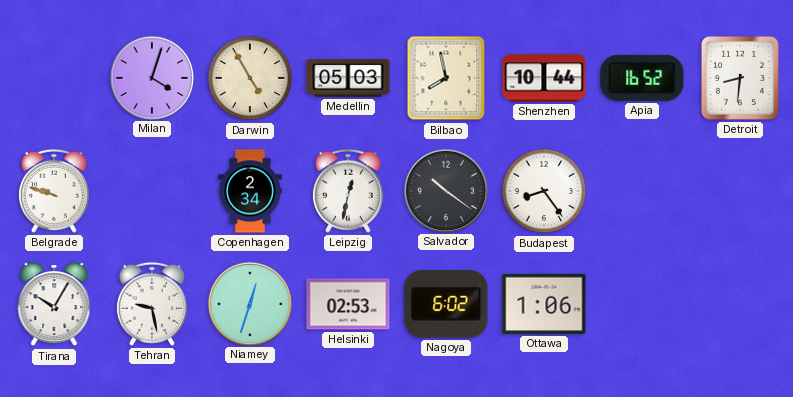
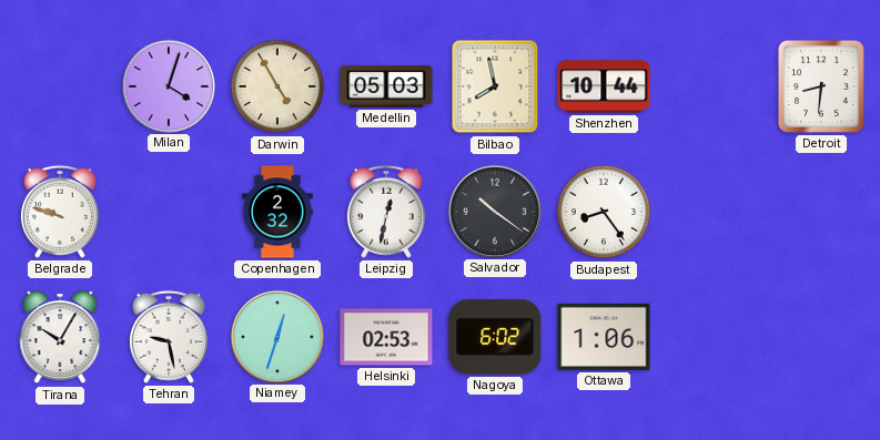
Apia: 16:52 -> none (642, 78)
Copenhagen: 2:34 -> 2:32 (277, 212)
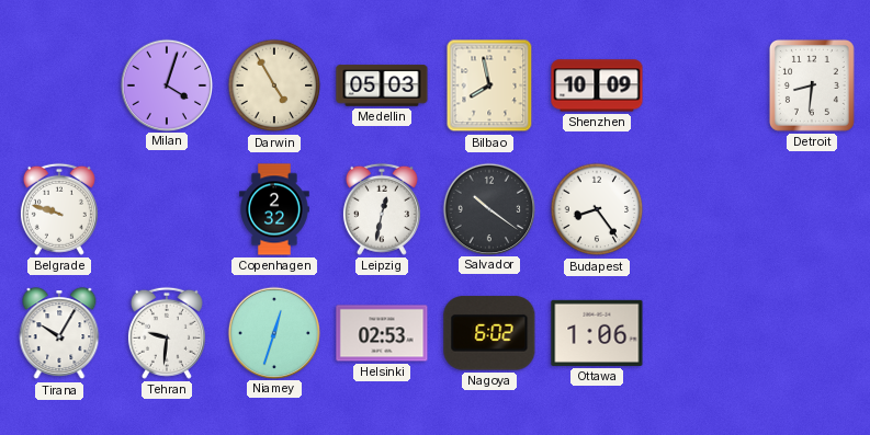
Shenzhen: 10:44 -> 10:09 (597, 85)
Tehran: 9:28 -> 9:31 (167, 333)
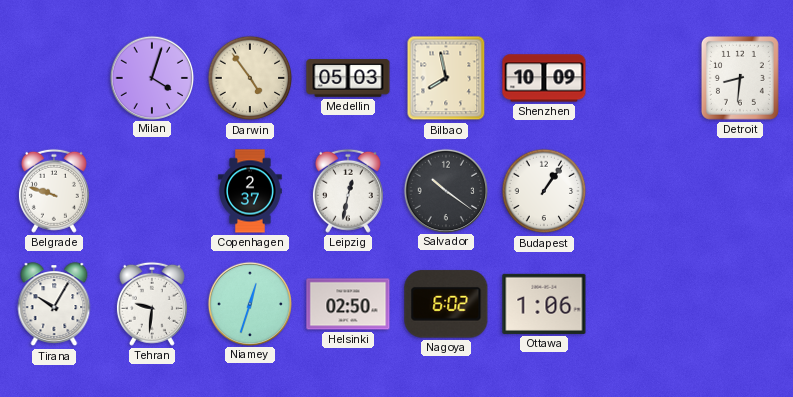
Darwin: 4:55 -> 4:54 (250, 78)
Copenhagen: 2:32 -> 2:37 (250, 191)
Budapest: 8:24 -> 1:06 (544, 191)
Helsinki: 02:53 -> 02:50 (348, 304)
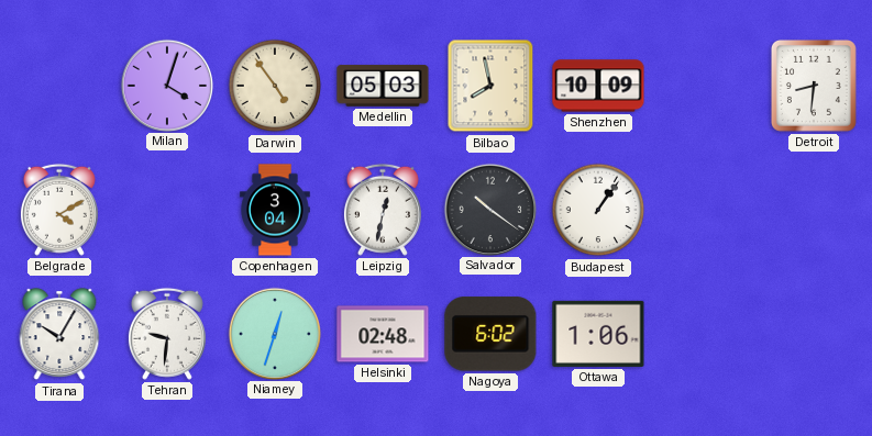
Belgrade: 9:48 -> 4:10 (59, 210)
Copenhagen: 2:37 -> 3:04 (275, 210)
Helsinki: 02:50 -> 02:48 (383, 334)
